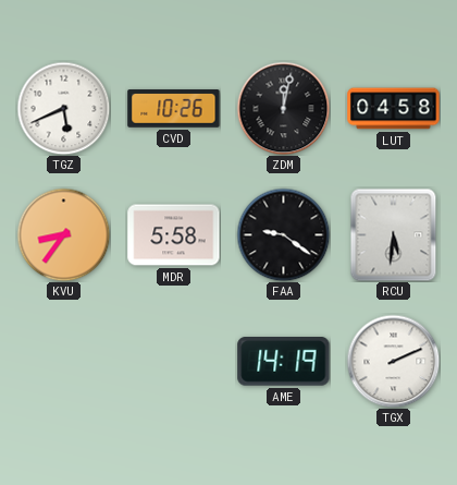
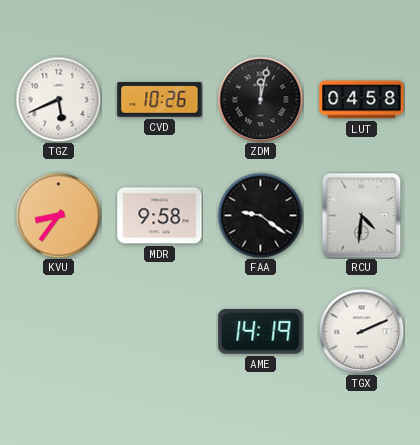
MDR: 5:58 -> 9:58 (160, 216)
RCU: 5:31 -> 4:31 (362, 215)
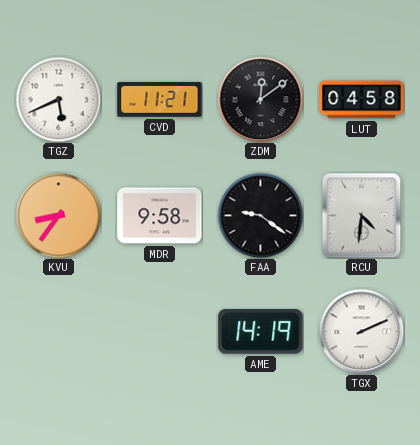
CVD: 10:26 -> 11:21 (160, 100)
ZDM: 12:02 -> 12:09 (260, 99)
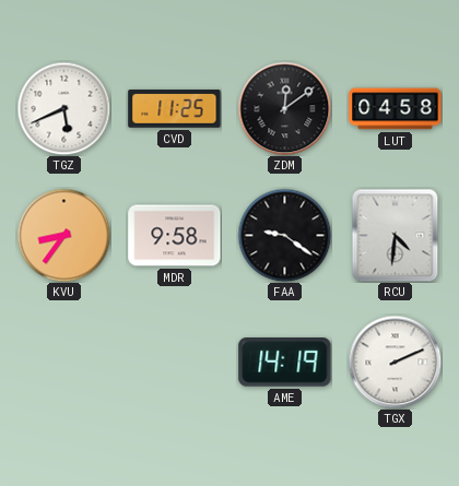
CVD: 11:21 -> 11:25 (175, 109)
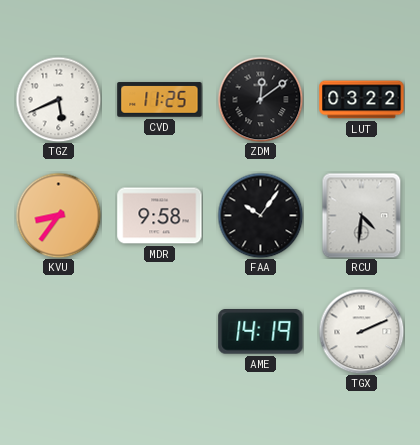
LUT: 04:58 -> 03:22 (362, 100)
FAA: 9:21 -> 10:06 (260, 215)
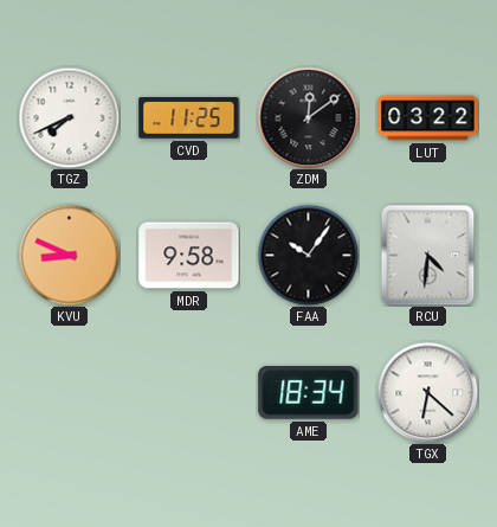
TGZ: 5:41 -> 7:41 (69, 117)
KVU: 8:36 -> 8:49 (69, 255)
AME: 14:19 -> 18:34 (309, 393)
TGX: 2:11 -> 6:22 (427, 392)
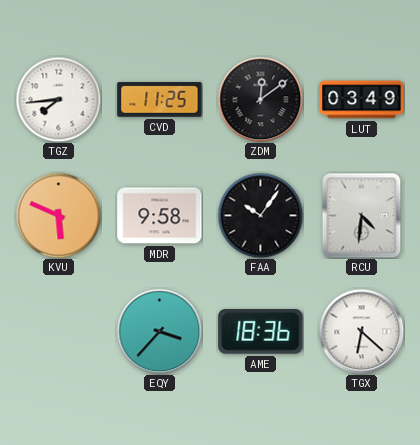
TGZ: 7:41 -> 7:44 (58, 99)
LUT: 03:22 -> 03:49 (362, 100)
KVU: 8:49 -> 5:49 (58, 215)
EQY: none -> 3:37 (159, 331)
AME: 18:34 -> 18:36 (261, 332)
